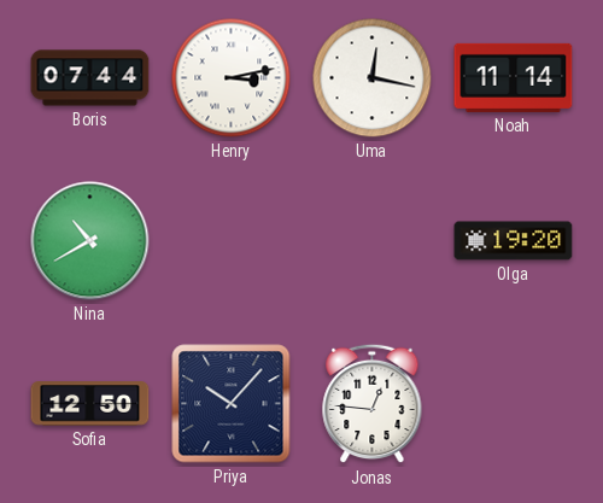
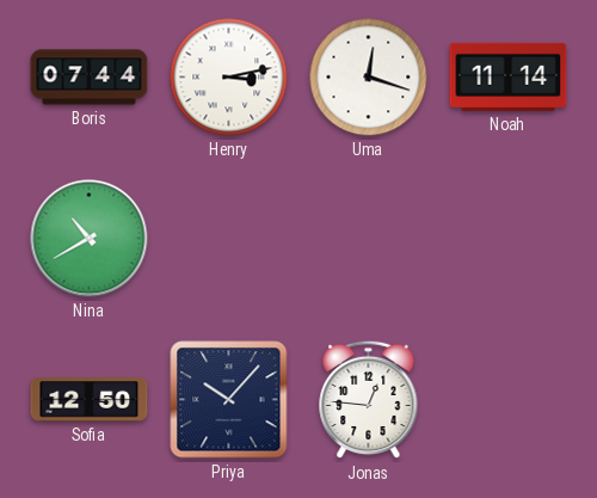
Uma: 12:17 -> 12:18 (369, 78)
Olga: 19:20 -> none (514, 241)
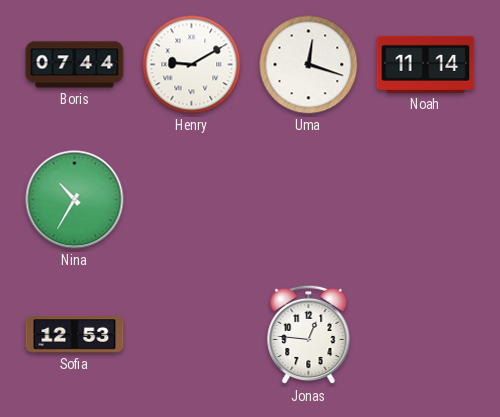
Henry: 3:13 -> 9:10 (192, 65)
Nina: 10:40 -> 10:35 (75, 200)
Sofia: 12:50 -> 12:53 (75, 335)
Priya: 10:07 -> none (229, 400)
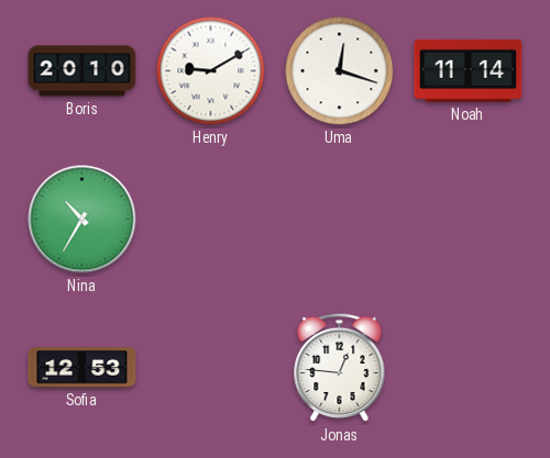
Boris: 07:44 -> 20:10 (82, 71)
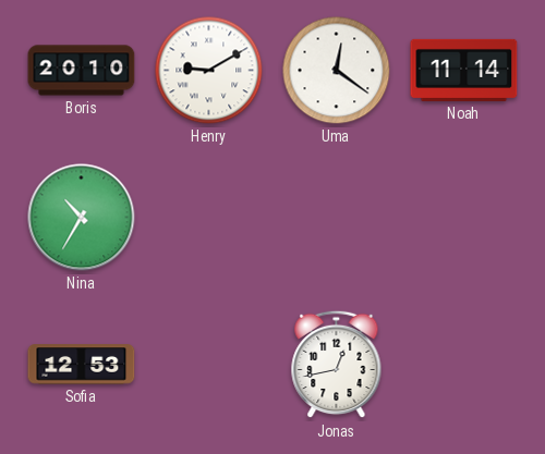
Uma: 12:18 -> 12:21 (337, 71)
Jonas: 12:46 -> 12:43 (337, 365)
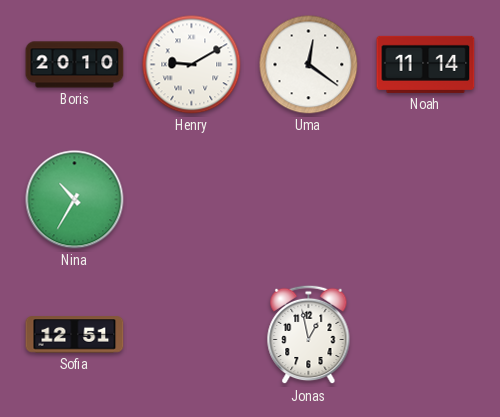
Sofia: 12:53 -> 12:51 (75, 335)
Jonas: 12:43 -> 12:58 (309, 335)
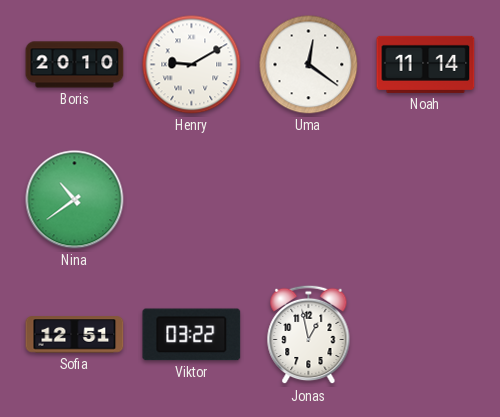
Nina: 10:35 -> 10:39 (75, 200)
Viktor: none -> 03:22 (192, 335)
